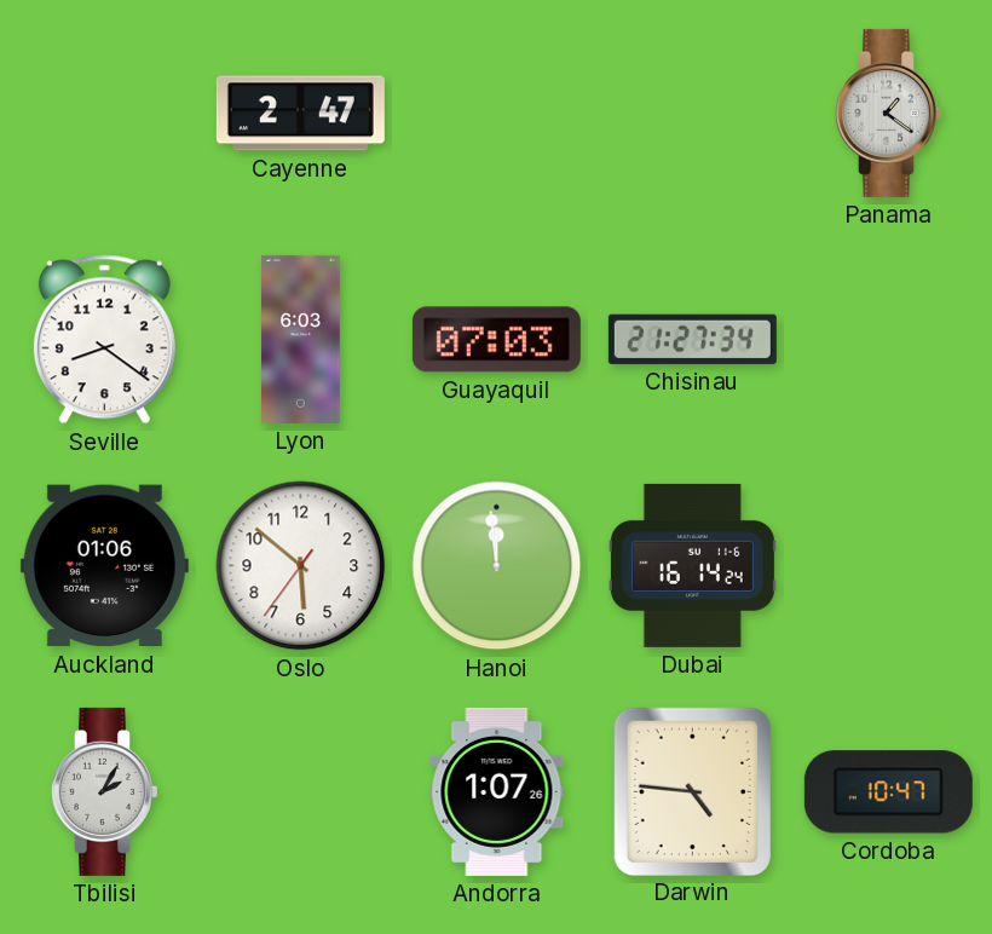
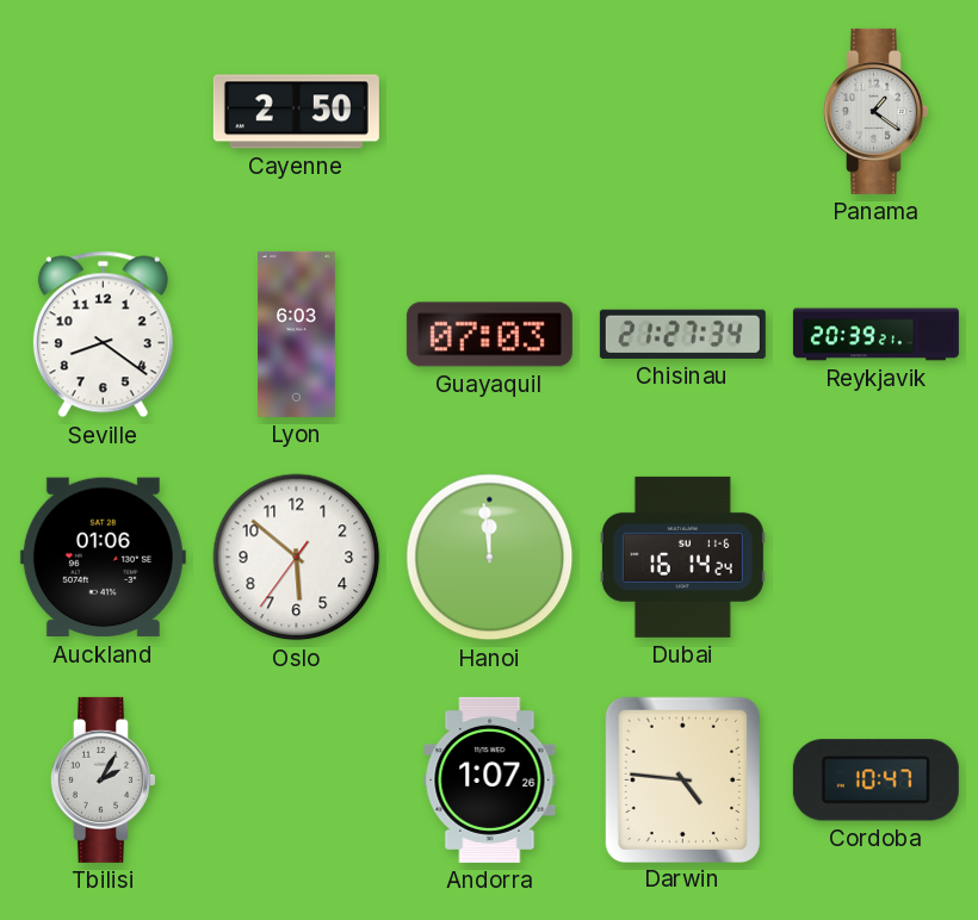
Cayenne: 2:47 -> 2:50 (296, 112)
Reykjavik: none -> 20:39 (875, 335)
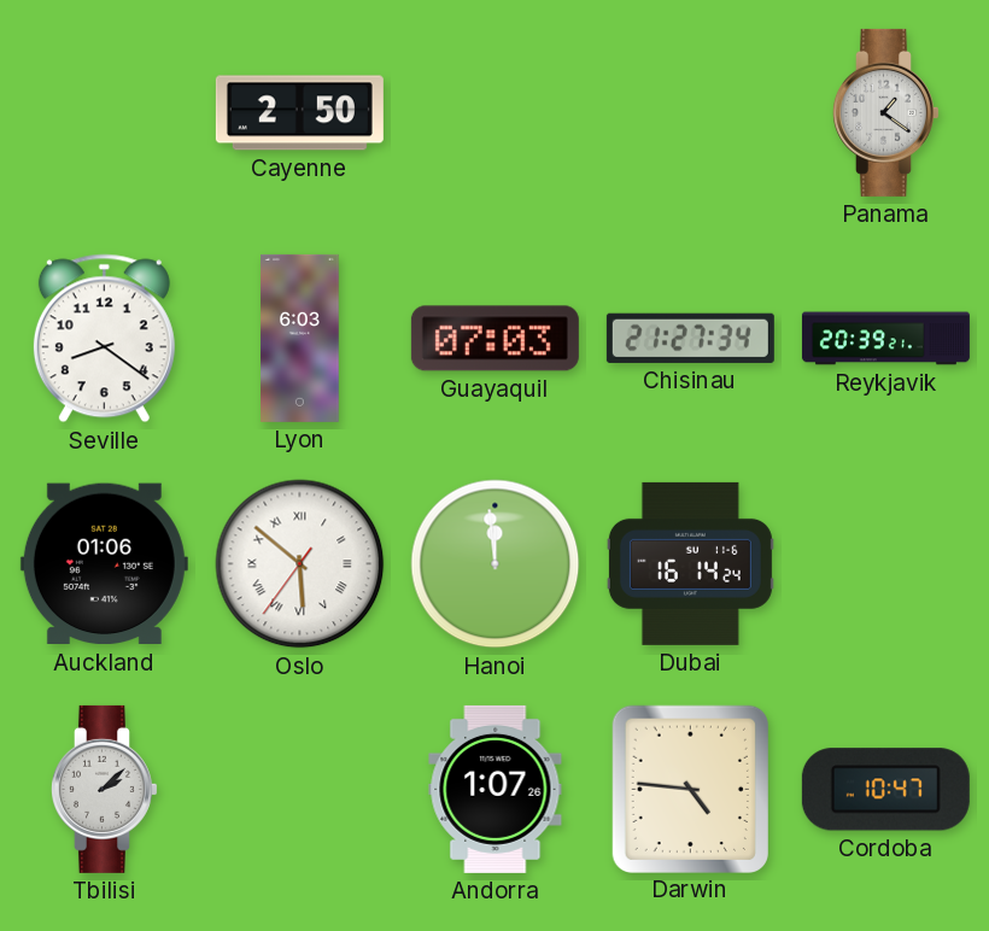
Oslo numerals: Arabic -> Roman (300, 564)
Tbilisi: 2:05 -> 2:08 (104, 789)
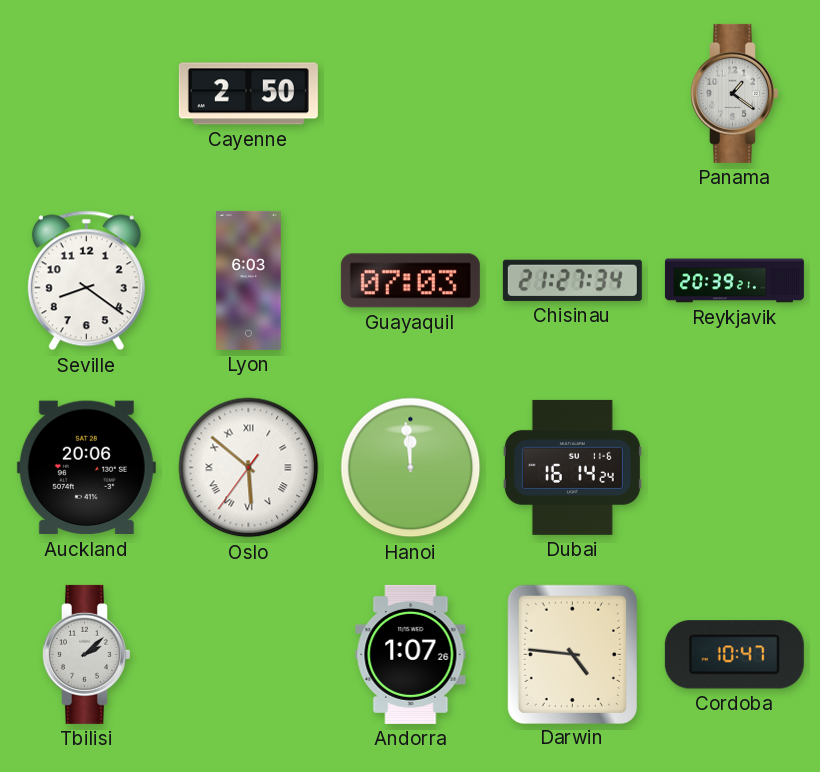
Auckland: 01:06 -> 20:06 (86, 468)
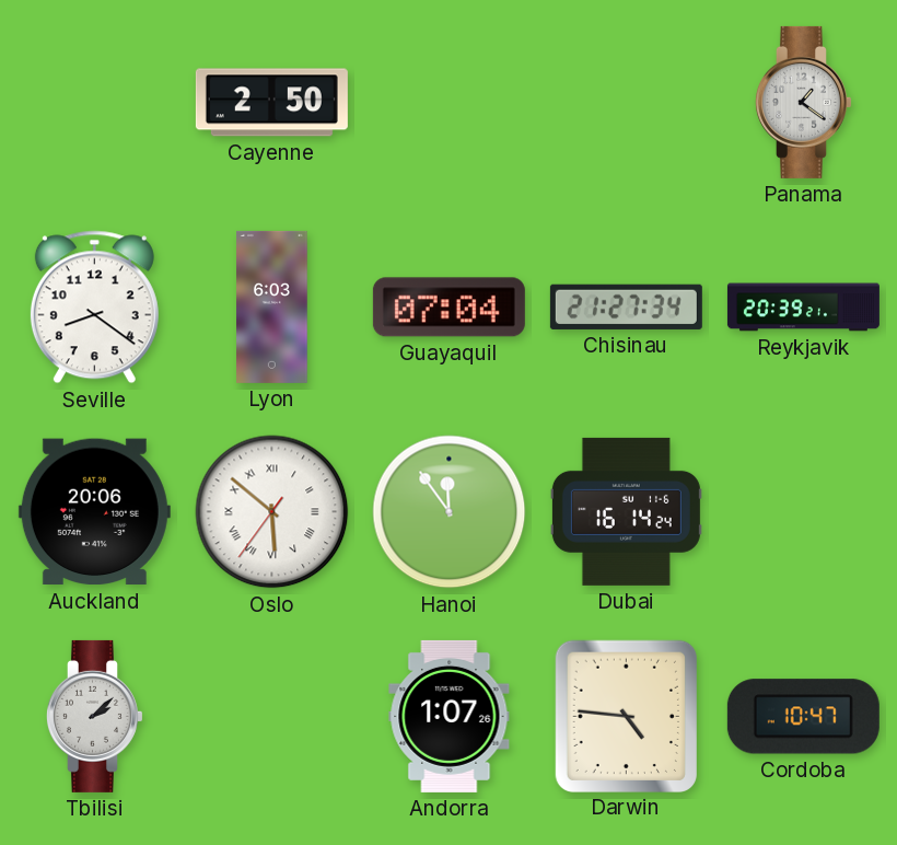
Guayaquil: 07:03 -> 07:04 (449, 308)
Hanoi: 11:59 -> 11:54 (450, 512)
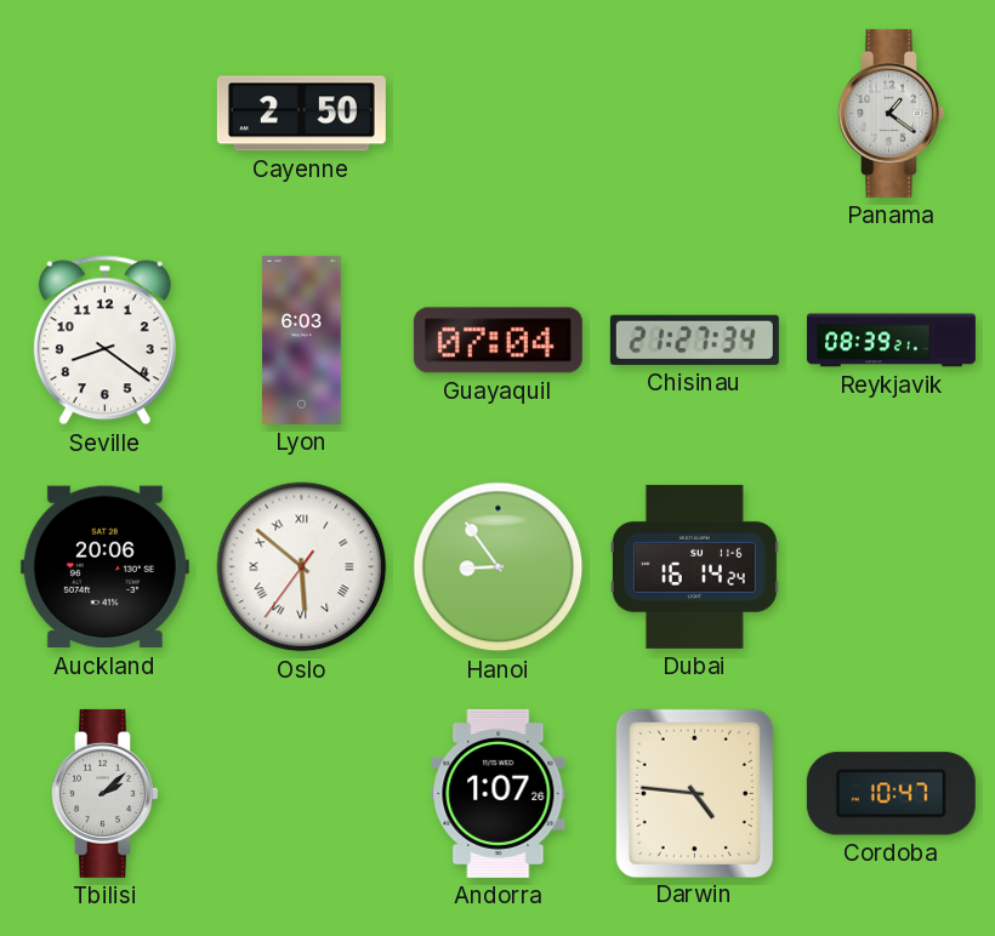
Reykjavik: 20:39 -> 08:39 (891, 341)
Hanoi: 11:54 -> 8:54 (499, 567)
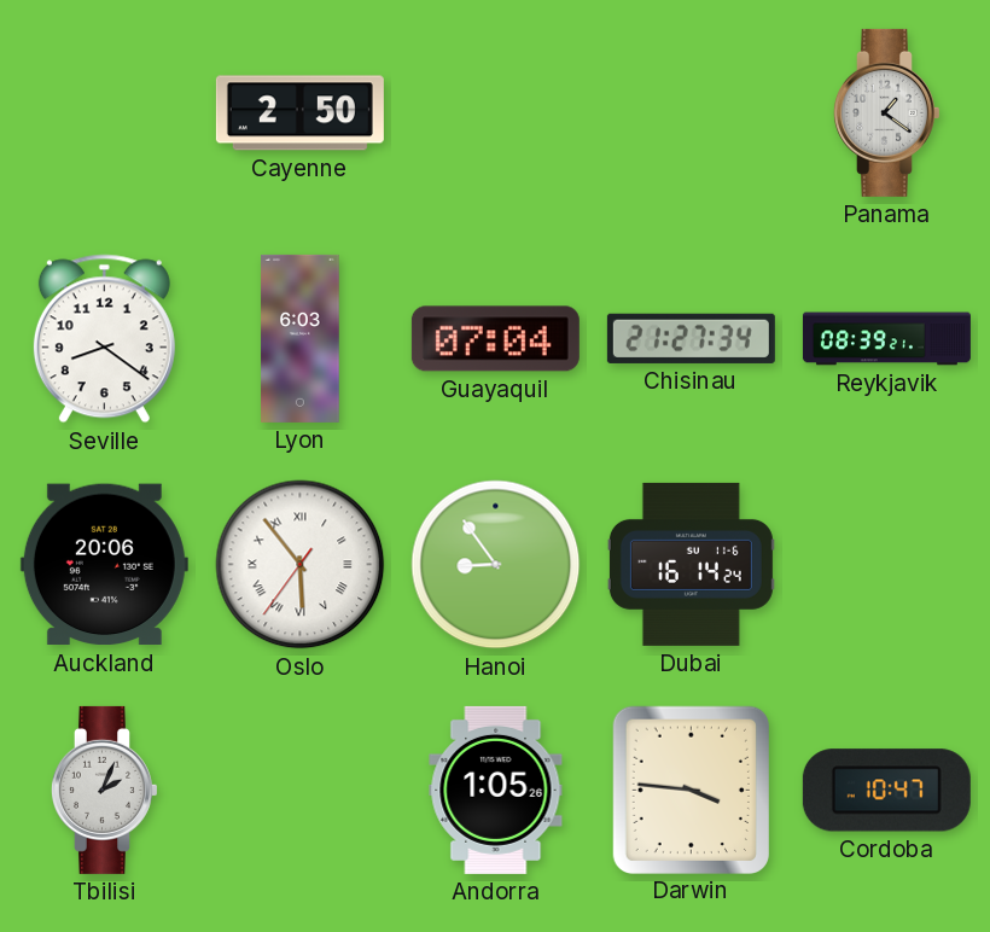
Oslo: 5:51 -> 5:53 (301, 565)
Tbilisi: 2:08 -> 2:04 (104, 790)
Andorra: 1:07 -> 1:05 (496, 790)
Darwin: 4:46 -> 3:46 (691, 790)
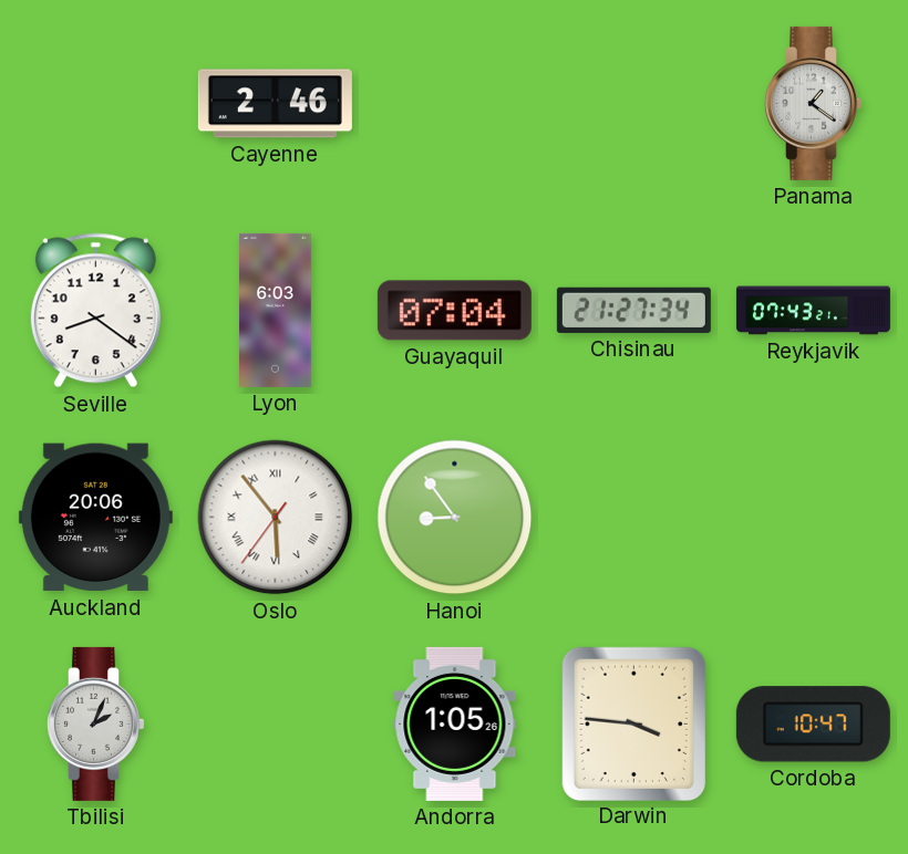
Cayenne: 2:50 -> 2:46 (275, 104)
Reykjavik: 08:39 -> 07:43 (813, 311)
Dubai: 16:14 -> none (691, 564)
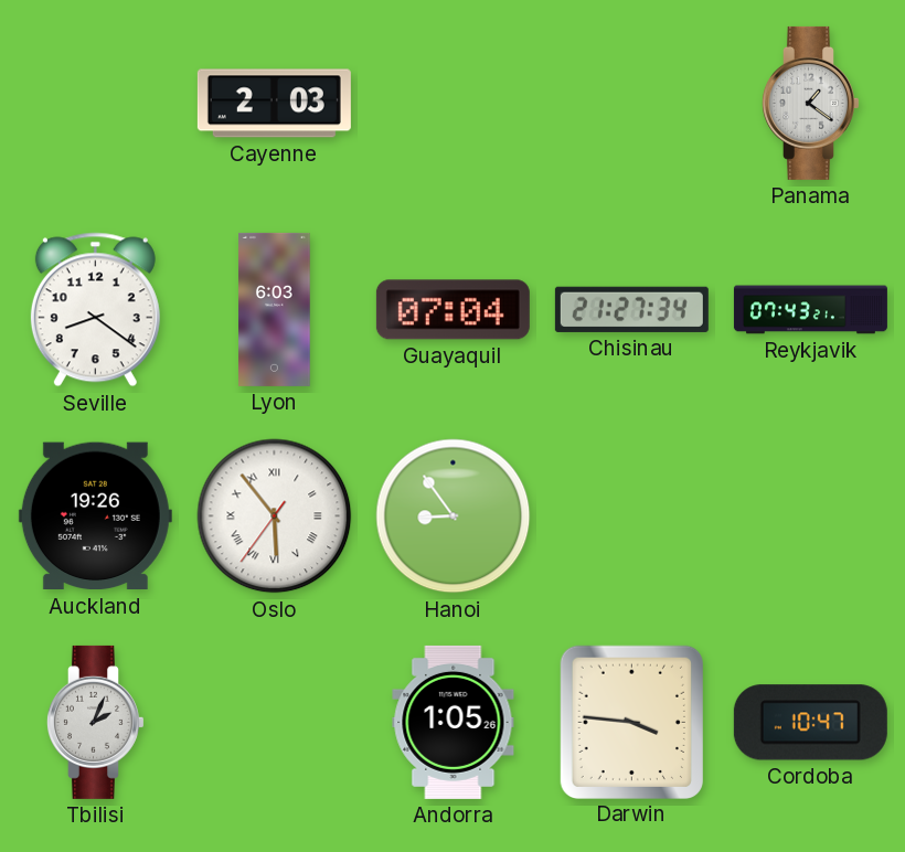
Cayenne: 2:46 -> 2:03 (274, 104)
Auckland: 20:06 -> 19:26 (95, 516)
